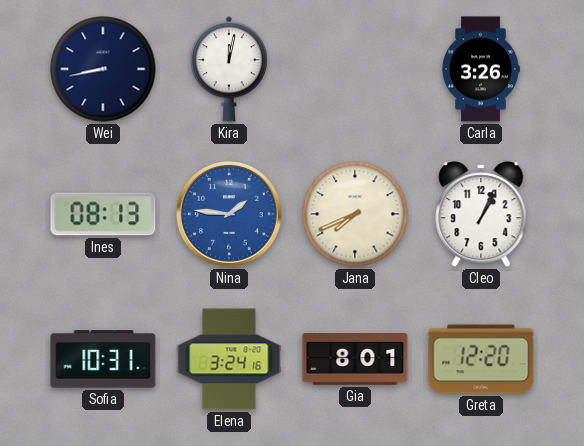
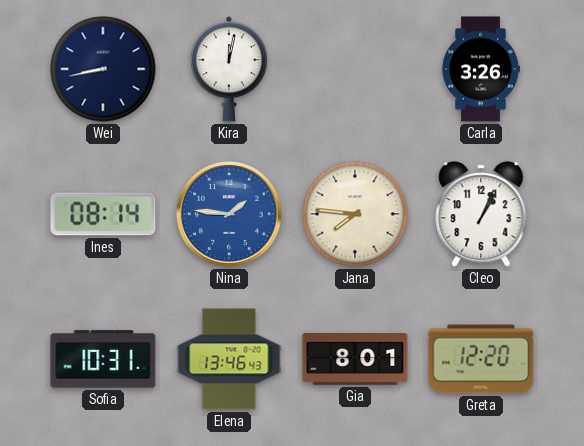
Ines: 08:13 -> 08:14 (103, 214)
Jana: 7:41 -> 7:46 (355, 214)
Elena: 3:24 -> 13:46 (229, 359)
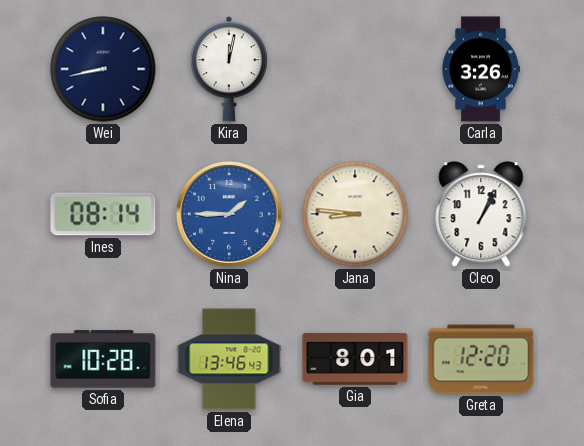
Nina: 1:46 -> 1:45 (230, 215)
Jana: 7:46 -> 8:46 (355, 214)
Sofia: 10:31 -> 10:28 (103, 359)
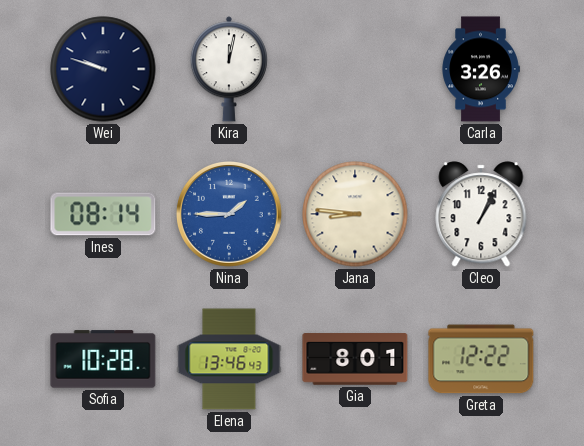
Wei: 8:43 -> 9:48 (103, 69)
Greta: 12:20 -> 12:22 (481, 359)
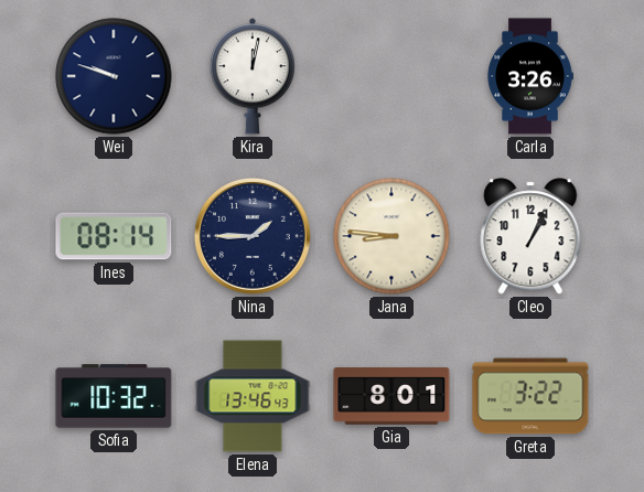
Nina dial: blue -> navy (254, 237)
Sofia: 10:28 -> 10:32 (114, 396)
Greta: 12:22 -> 3:22 (530, 396)
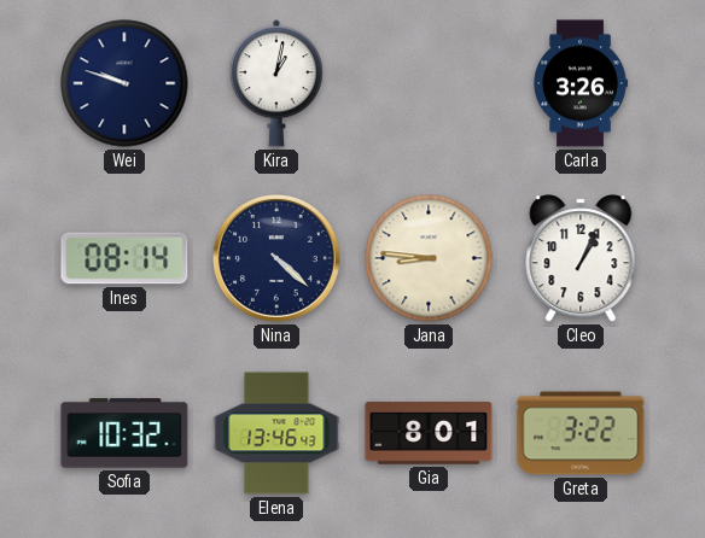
Kira: 12:02 -> 1:02 (276, 83)
Nina: 1:45 -> 4:22 (278, 259)
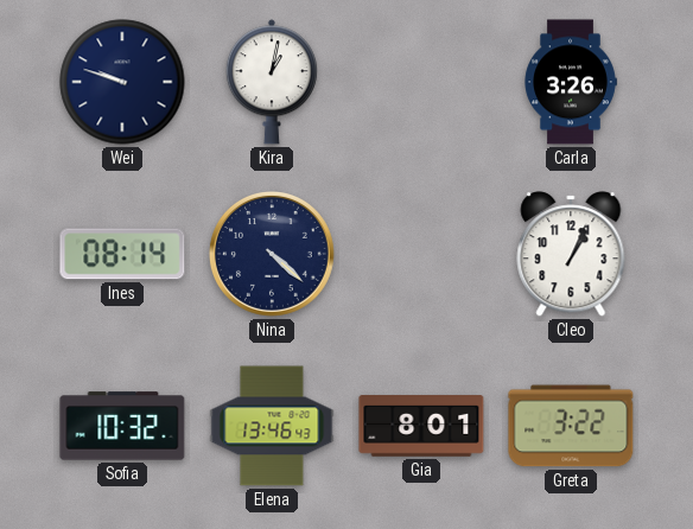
Jana: 8:46 -> none (429, 258)
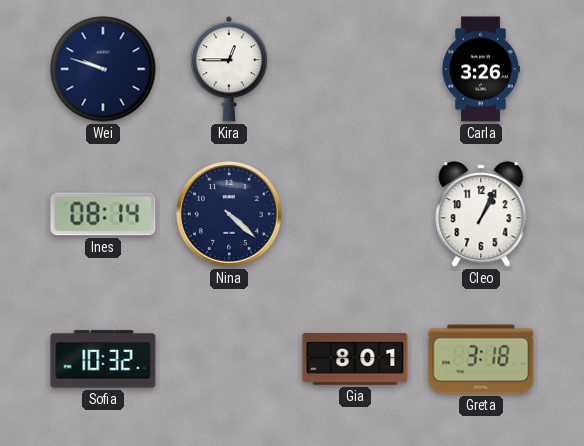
Kira: 1:02 -> 12:45 (229, 69)
Elena: 13:46 -> none (272, 426)
Greta: 3:22 -> 3:18 (481, 359)
